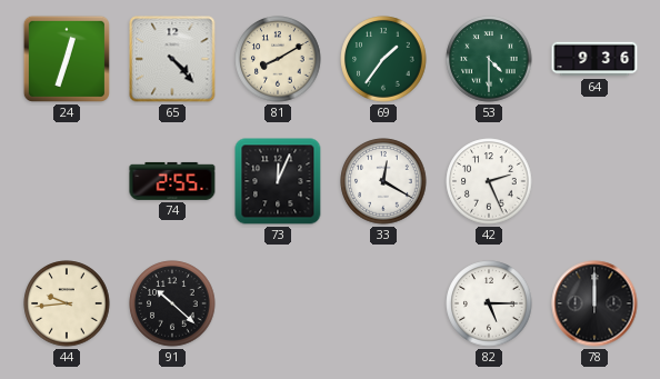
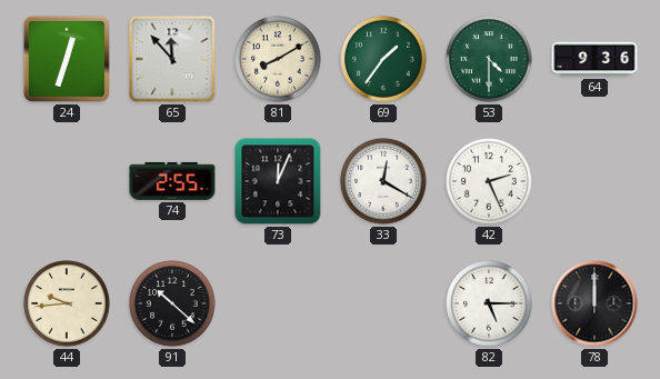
65: 4:23 -> 11:53 (172, 59)
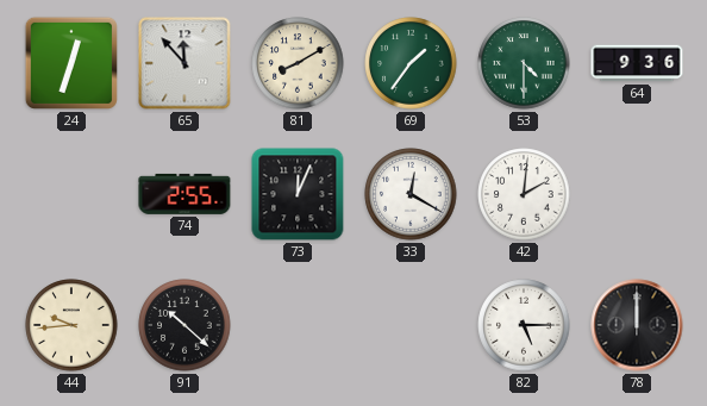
42: 2:26 -> 2:01 (524, 194)
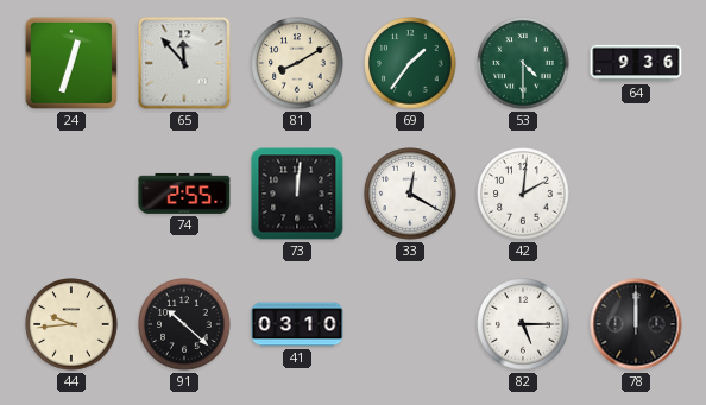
73: 12:04 -> 12:01 (297, 194)
41: none -> 03:10 (297, 324)
